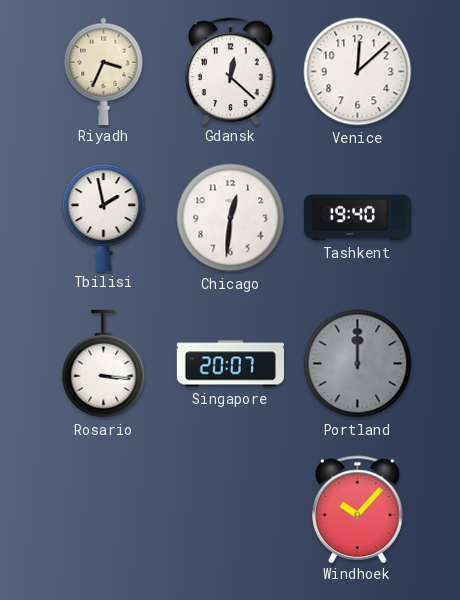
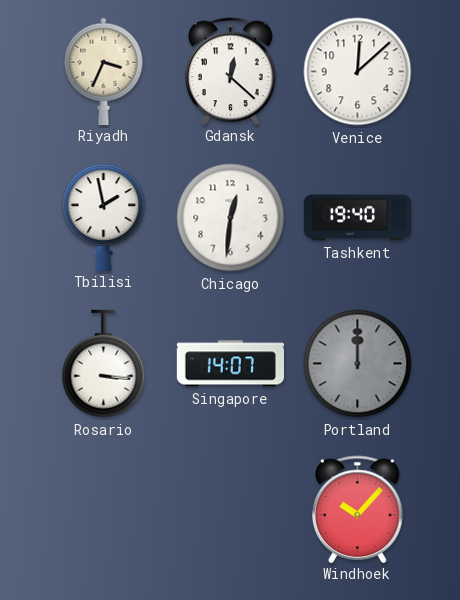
Singapore: 20:07 -> 14:07 (230, 364)
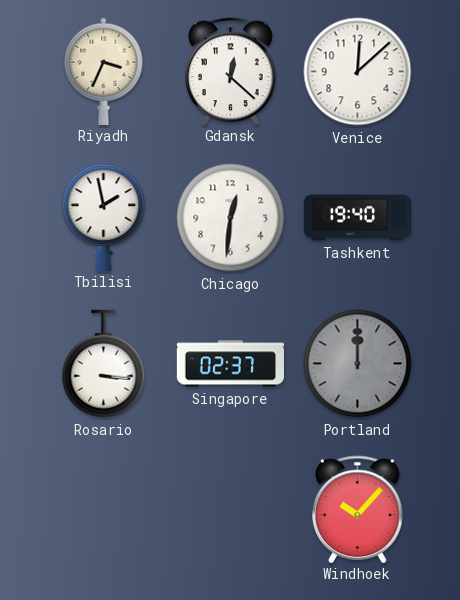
Singapore: 14:07 -> 02:37 (230, 364)
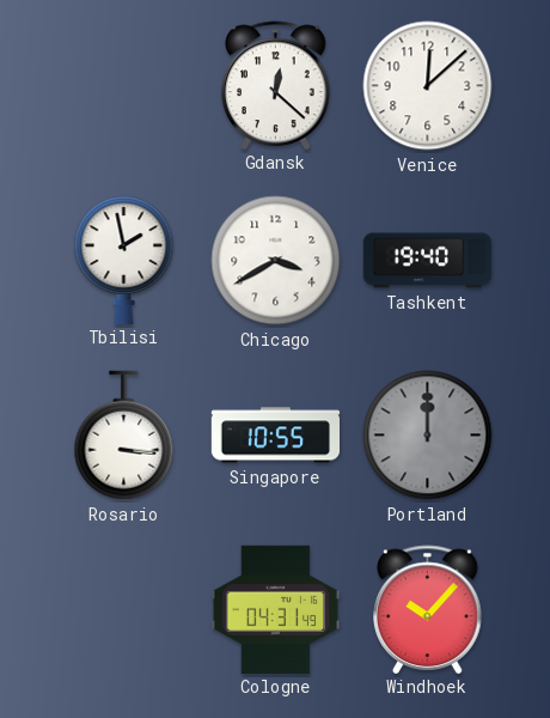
Riyadh: 3:34 -> none (104, 71)
Chicago: 12:31 -> 3:40 (276, 261)
Singapore: 02:37 -> 10:55 (275, 436)
Cologne: none -> 04:31 (275, 609)
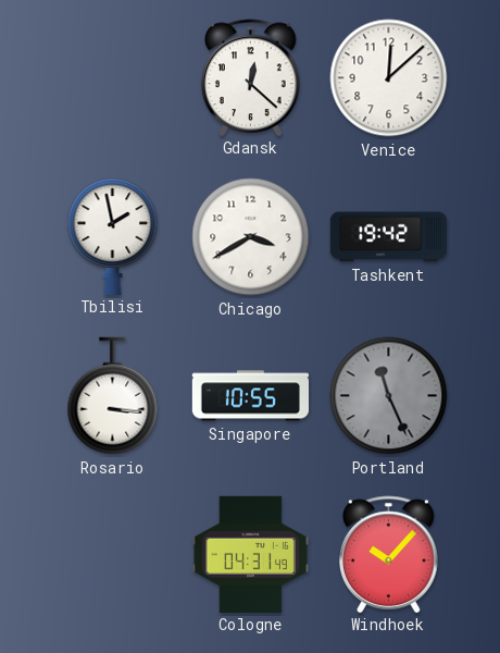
Tashkent: 19:40 -> 19:42 (388, 237)
Portland: 12:00 -> 11:26 (389, 396)
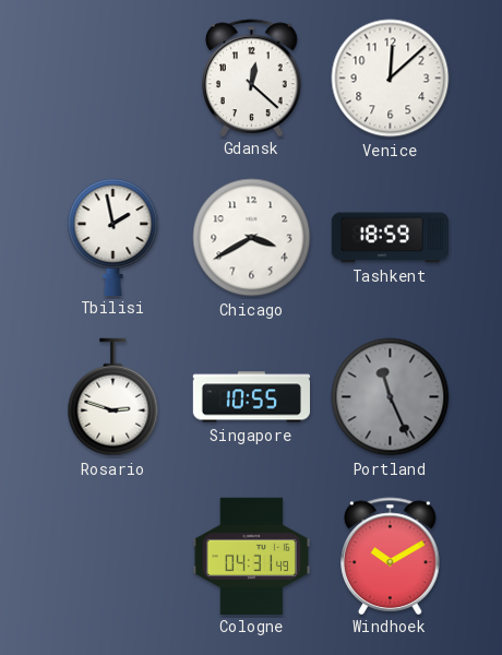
Tashkent: 19:42 -> 18:59 (390, 238)
Rosario: 3:16 -> 2:48 (113, 397)
Windhoek: 10:07 -> 10:10 (391, 556)
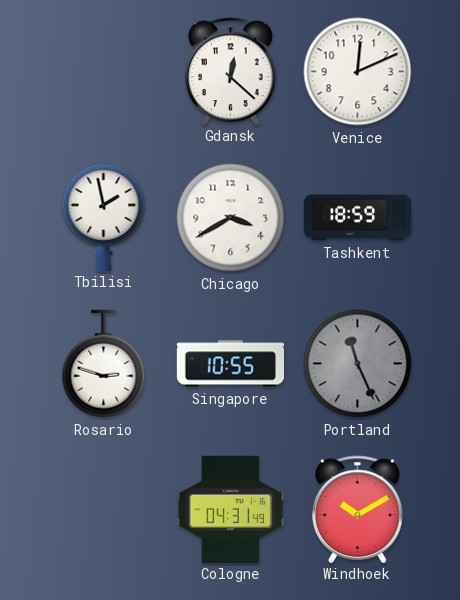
Venice: 12:08 -> 12:11 (358, 72)
